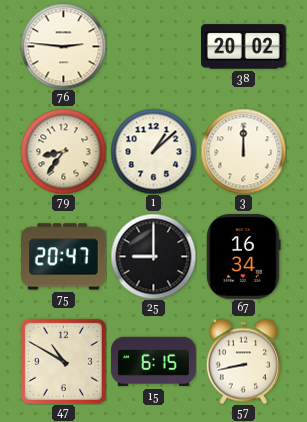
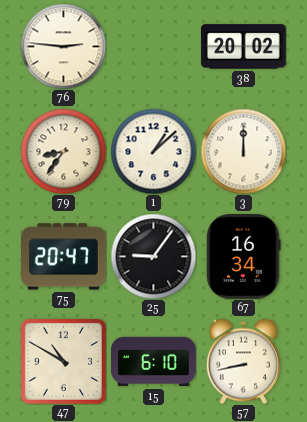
25: 9:00 -> 9:06 (153, 256)
15: 6:15 -> 6:10 (154, 362)
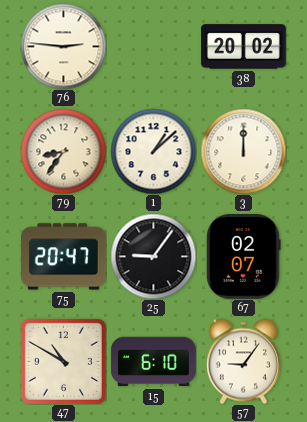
67: 16:34 -> 02:07 (244, 257)
57: 8:43 -> 9:06 (243, 361)
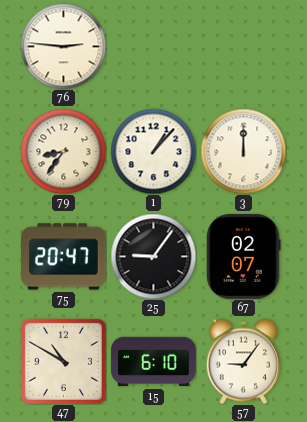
38: 20:02 -> none (244, 47)
1: 1:08 -> 1:07 (153, 151)
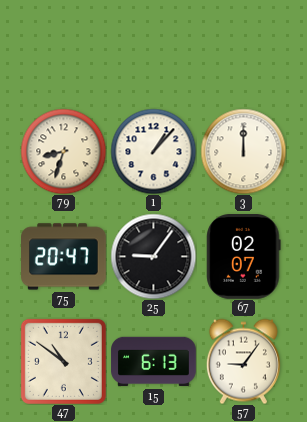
76: 2:46 -> none (63, 46)
79: 8:36 -> 8:33 (63, 151)
47: 10:50 -> 10:51 (63, 361)
15: 6:10 -> 6:13 (154, 362)
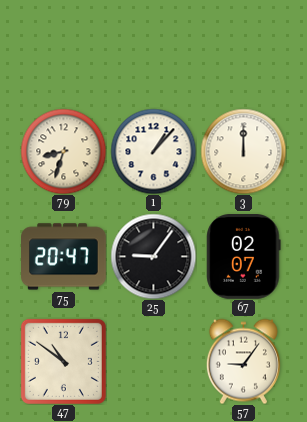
15: 6:13 -> none (154, 362)
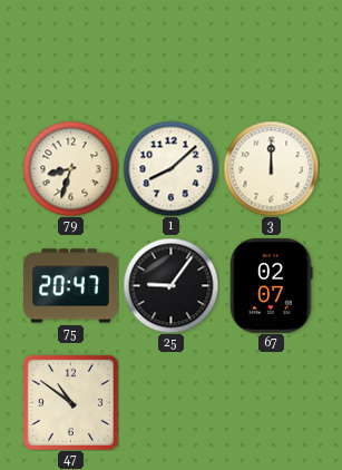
1: 1:07 -> 8:08 (170, 168)
57: 9:06 -> none (243, 361)
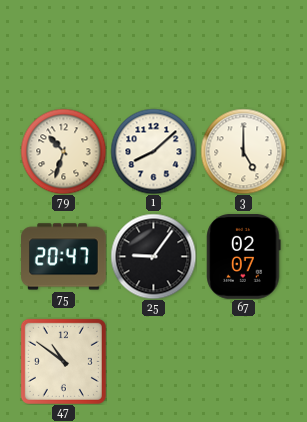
79: 8:33 -> 10:33 (63, 151)
3: 12:00 -> 5:00 (243, 151)
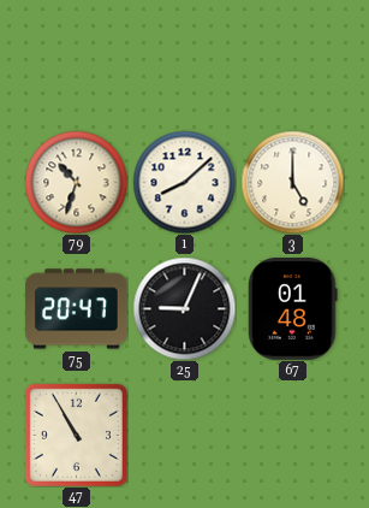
25: 9:06 -> 9:04 (184, 308)
67: 02:07 -> 01:48 (293, 309)
47: 10:51 -> 10:55 (76, 435)
